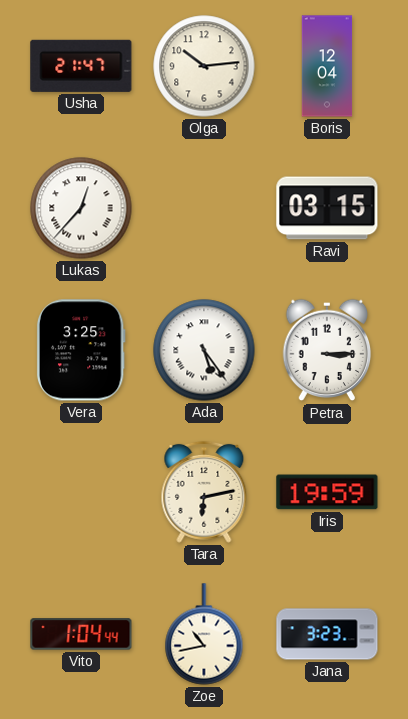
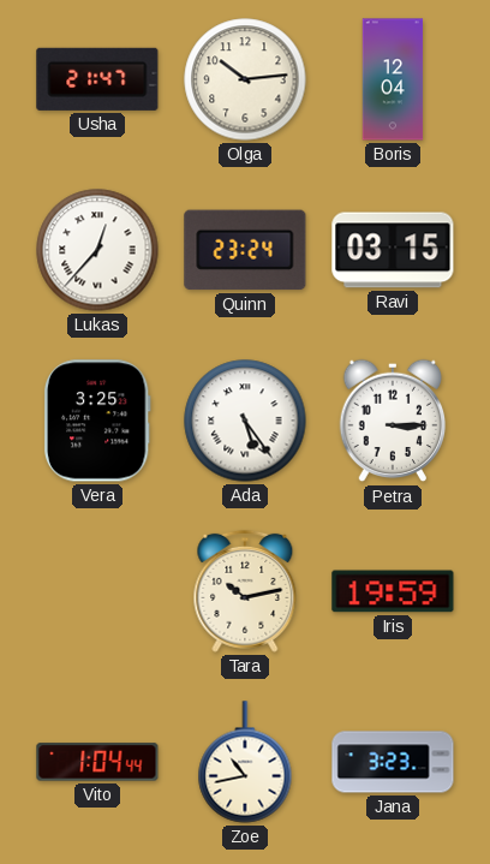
Quinn: none -> 23:24 (245, 250)
Tara: 6:13 -> 10:13 (245, 591)
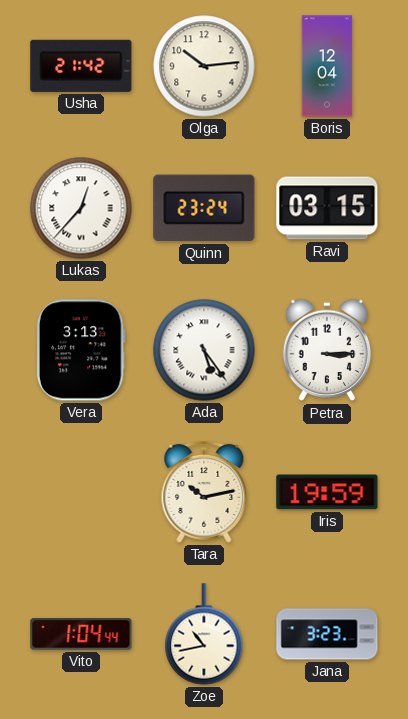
Usha: 21:47 -> 21:42 (81, 66)
Vera: 3:25 -> 3:13 (81, 350)
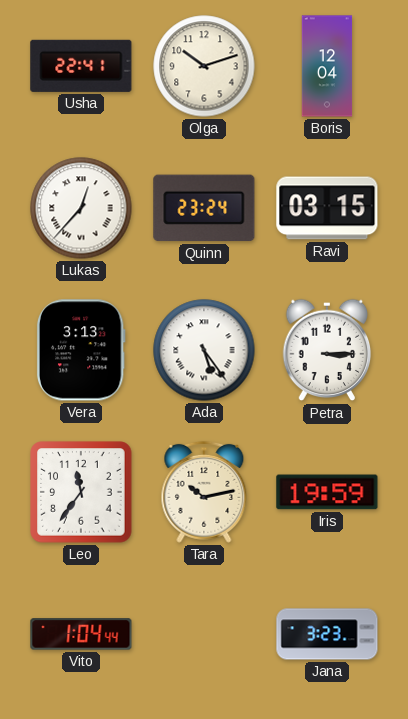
Usha: 21:42 -> 22:41 (81, 66)
Olga: 10:14 -> 10:12 (204, 66)
Leo: none -> 11:36 (81, 492)
Zoe: 10:43 -> none (204, 634)
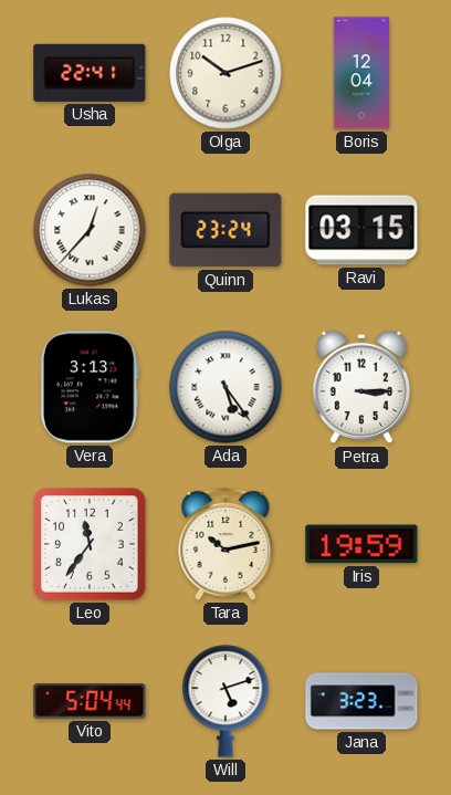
Vito: 1:04 -> 5:04 (90, 701)
Will: none -> 5:12 (225, 701)
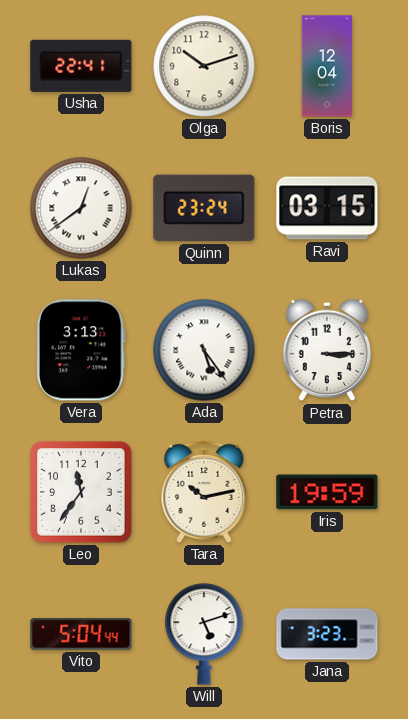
Lukas: 12:37 -> 12:39 (81, 208)
